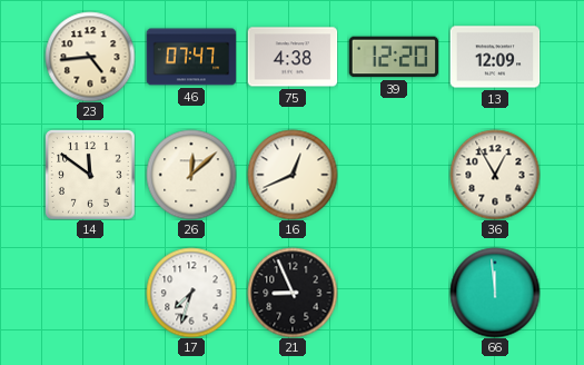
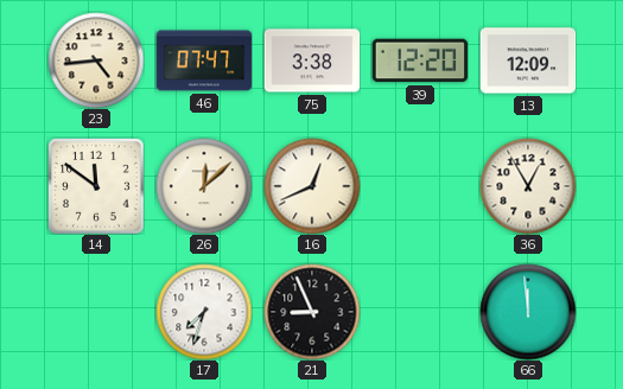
75: 4:38 -> 3:38 (312, 60)
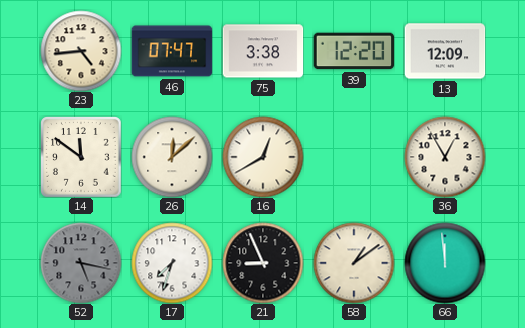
16: 12:41 -> 12:40 (263, 157)
52: none -> 5:17 (81, 263)
58: none -> 1:09 (354, 263)
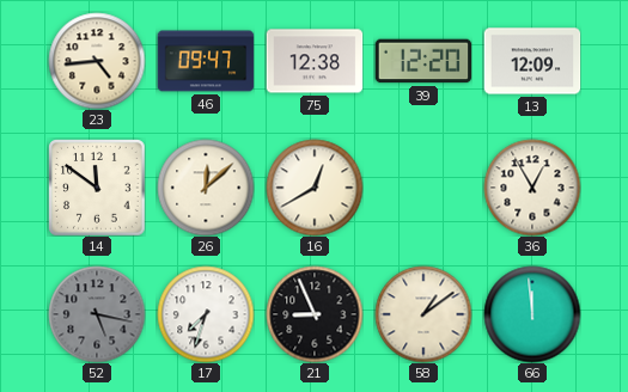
46: 07:47 -> 09:47 (206, 61)
75: 3:38 -> 12:38 (315, 61)
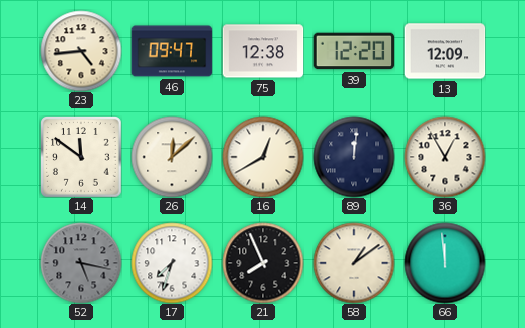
89: none -> 12:01 (354, 157)
21: 8:56 -> 7:56 (263, 263)
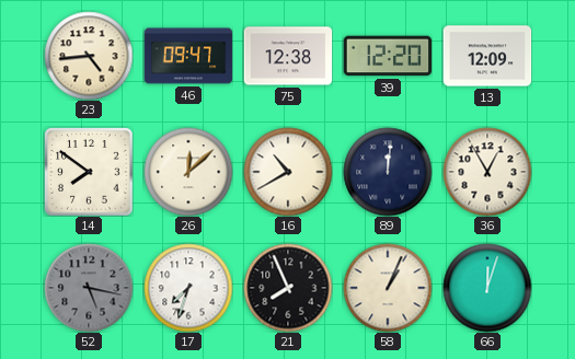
14: 11:51 -> 7:51 (89, 172)
16: 12:40 -> 10:40 (288, 172)
58: 1:09 -> 1:04 (388, 288)
66: 11:59 -> 12:03 (487, 288)
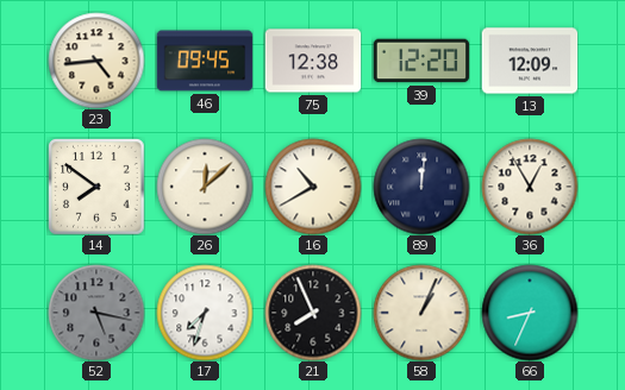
46: 09:47 -> 09:45 (205, 61)
66: 12:03 -> 8:34 (530, 313)
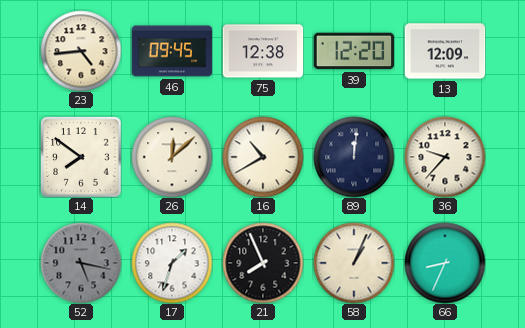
36: 12:55 -> 9:37 (445, 157)
17: 7:33 -> 1:33 (172, 263)
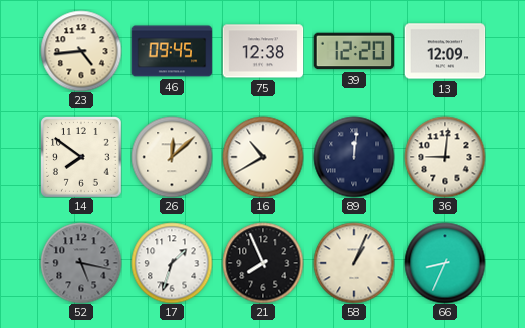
36: 9:37 -> 9:01 (445, 157)
